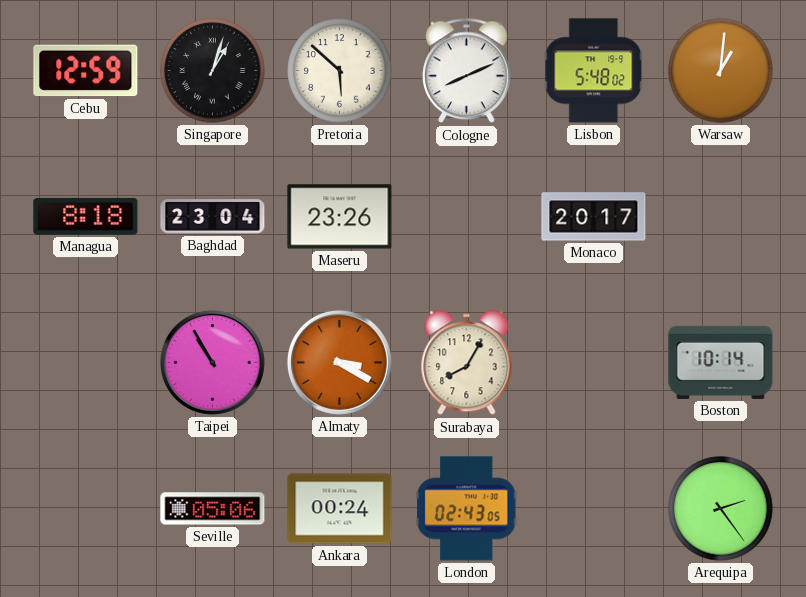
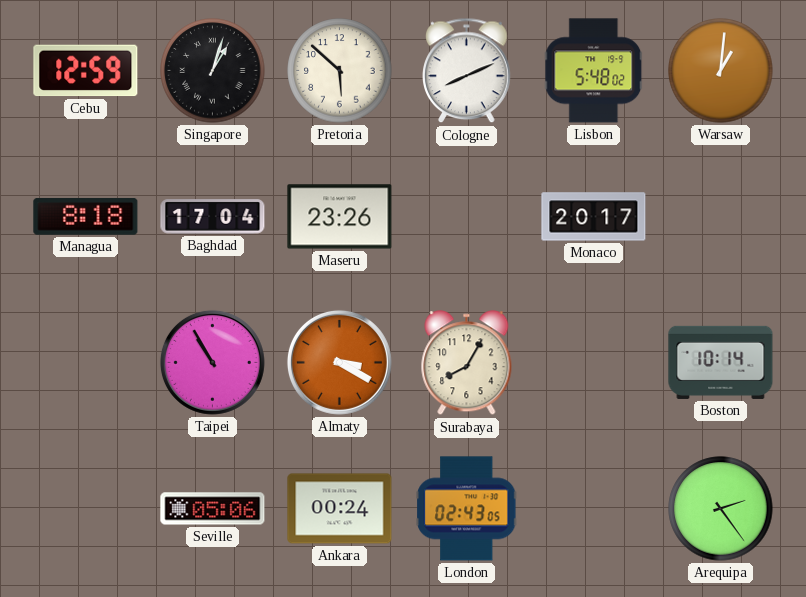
Baghdad: 23:04 -> 17:04 (213, 217)
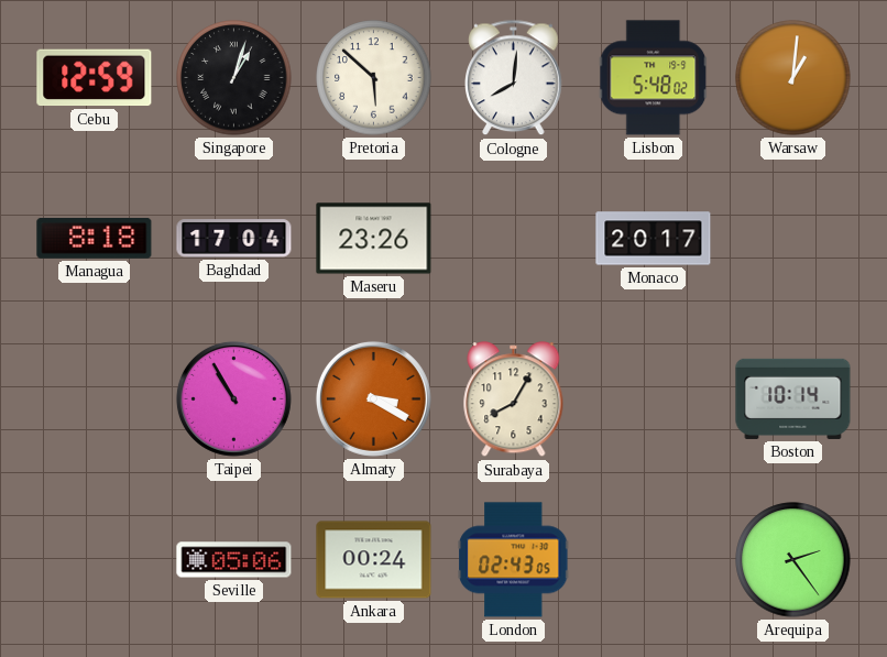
Cologne: 8:11 -> 8:01 (514, 78)
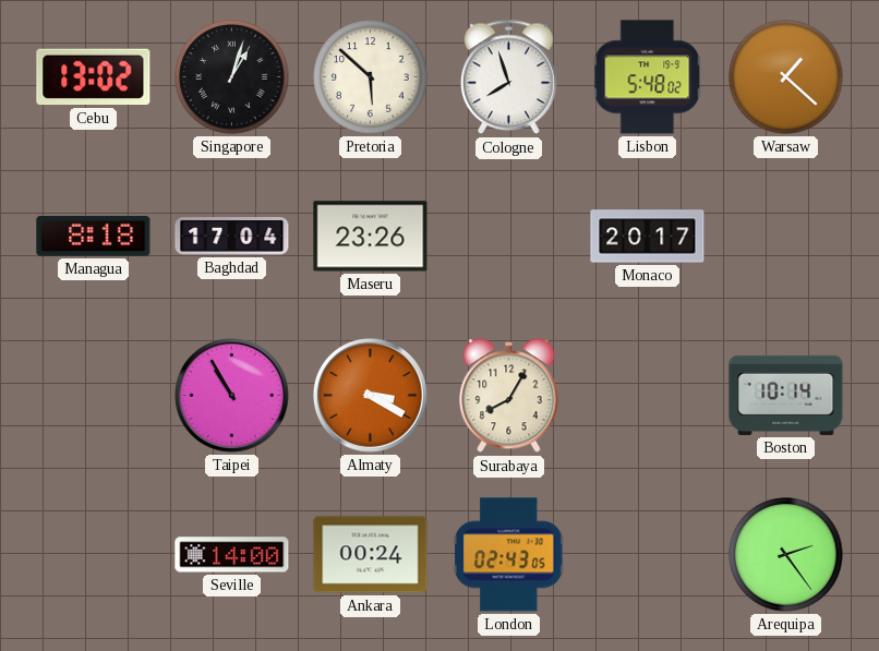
Cebu: 12:59 -> 13:02 (94, 77)
Cologne: 8:01 -> 7:57 (509, 77)
Warsaw: 1:01 -> 1:22 (786, 77)
Seville: 05:06 -> 14:00 (232, 555)
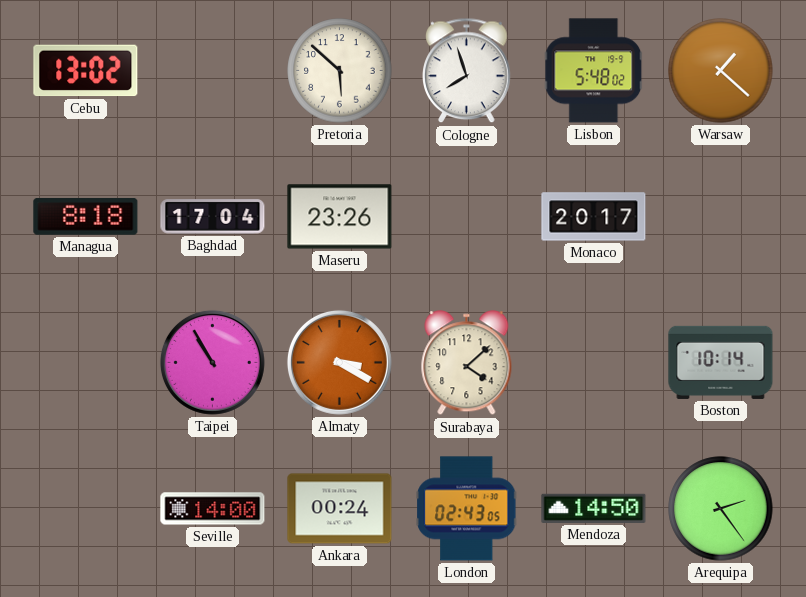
Singapore: 1:03 -> none (232, 77)
Surabaya: 8:05 -> 4:08 (467, 363)
Mendoza: none -> 14:50 (594, 508)
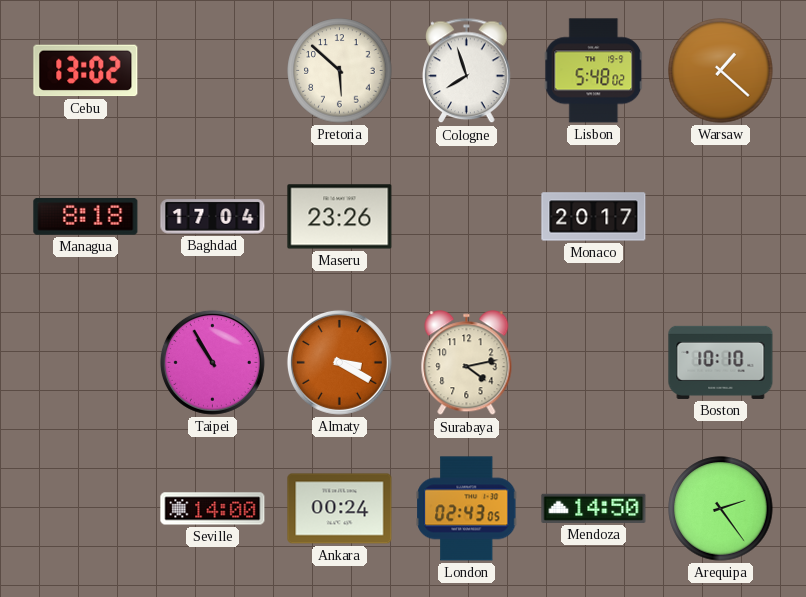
Surabaya: 4:08 -> 4:13 (467, 363)
Boston: 10:14 -> 10:10 (721, 362)
